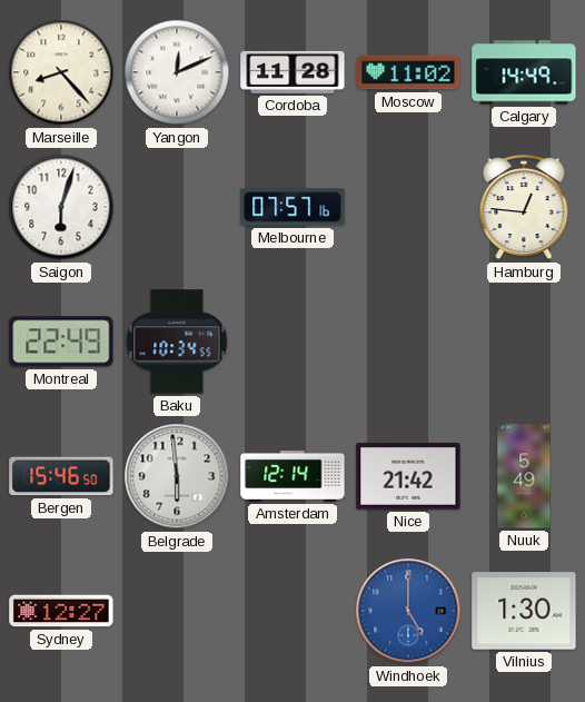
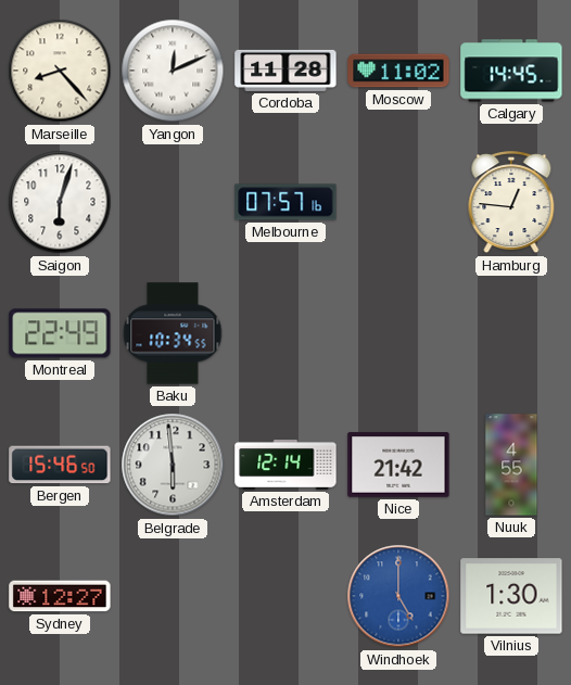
Calgary: 14:49 -> 14:45 (511, 71)
Nuuk: 5:49 -> 4:55 (511, 465)
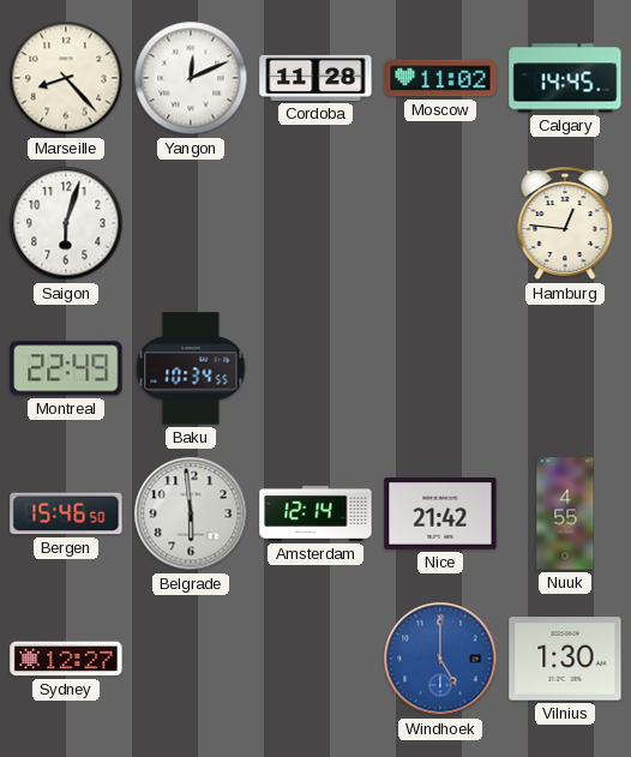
Melbourne: 07:57 -> none (285, 202)
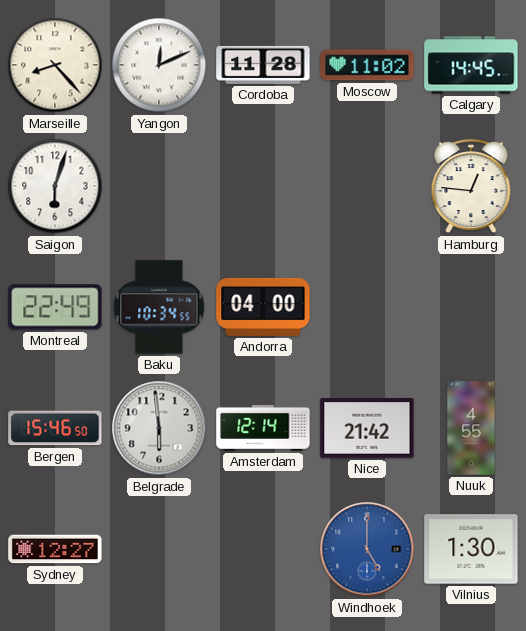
Andorra: none -> 04:00 (263, 307)
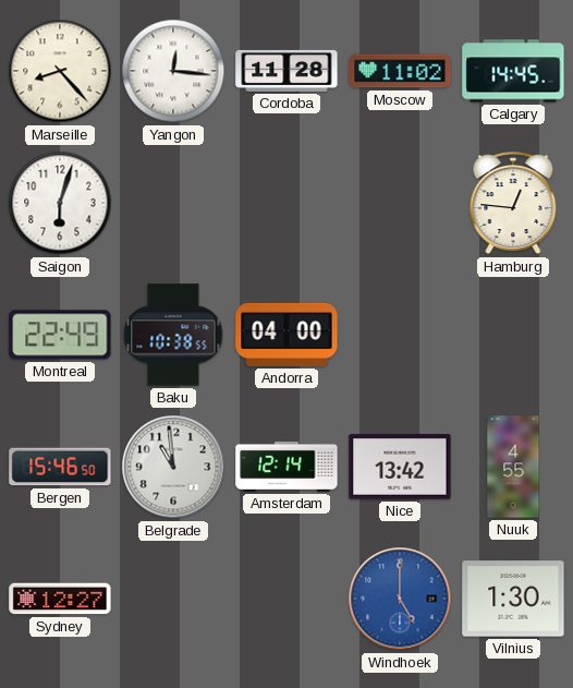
Yangon: 12:11 -> 12:16 (173, 71)
Baku: 10:34 -> 10:38 (173, 335)
Belgrade: 5:59 -> 10:59 (173, 467)
Nice: 21:42 -> 13:42 (400, 467)
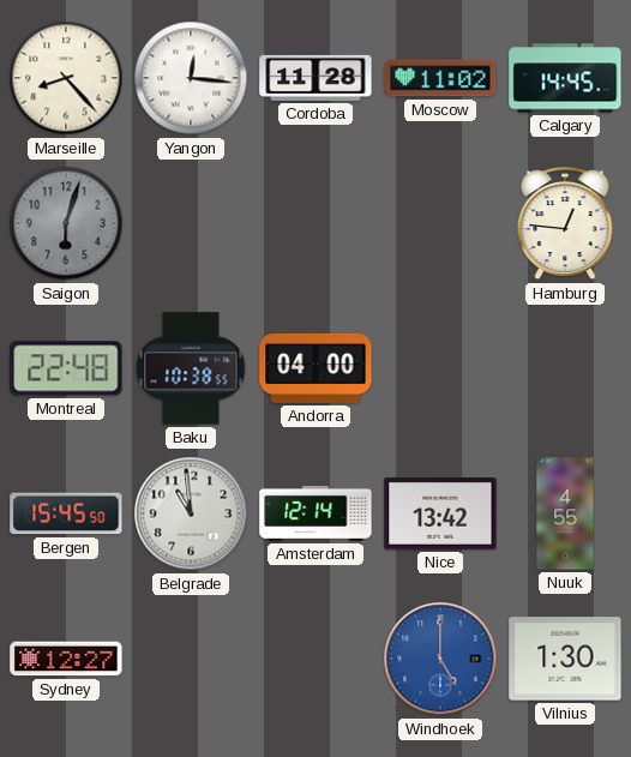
Saigon dial: white -> grey (66, 223)
Montreal: 22:49 -> 22:48 (66, 368)
Bergen: 15:46 -> 15:45 (66, 513)
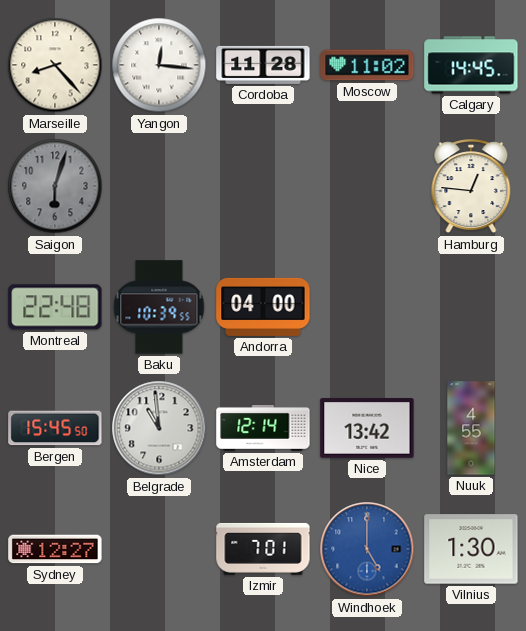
Baku: 10:38 -> 10:39 (159, 307)
Izmir: none -> 7:01 (263, 549)
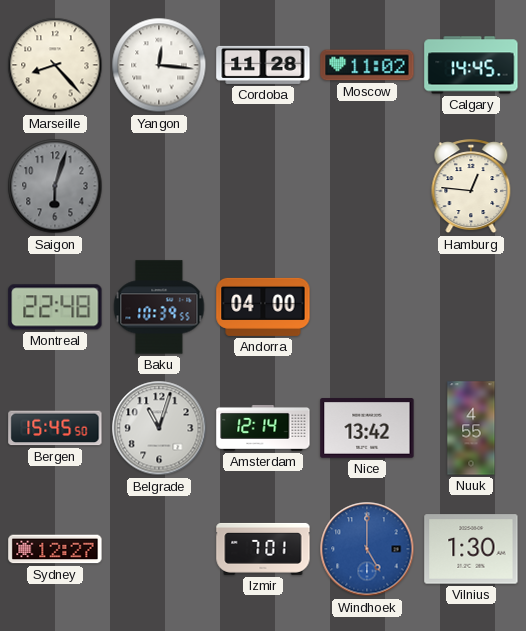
Belgrade: 10:59 -> 11:03 (159, 428)
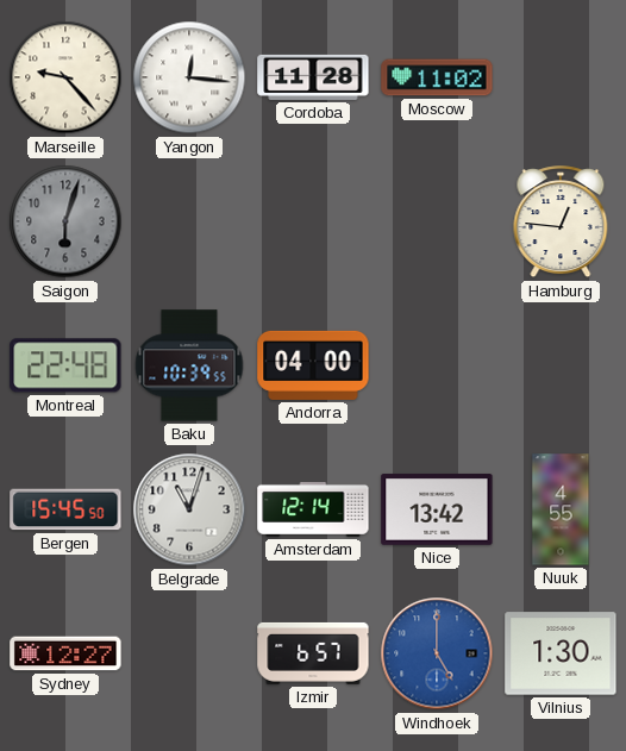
Marseille: 8:23 -> 9:23 (65, 77)
Calgary: 14:45 -> none (471, 65)
Izmir: 7:01 -> 6:57 (313, 653)
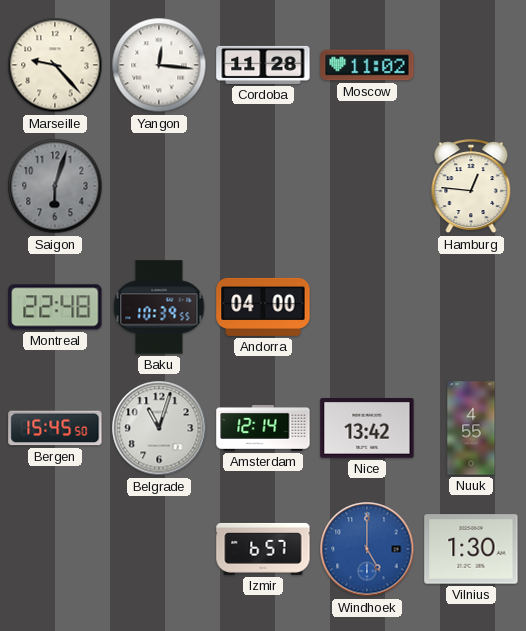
Sydney: 12:27 -> none (65, 653)
